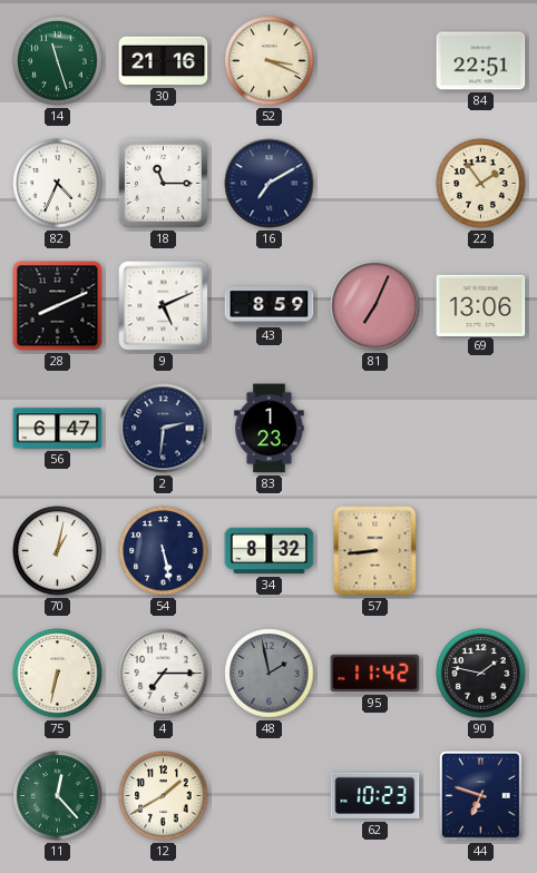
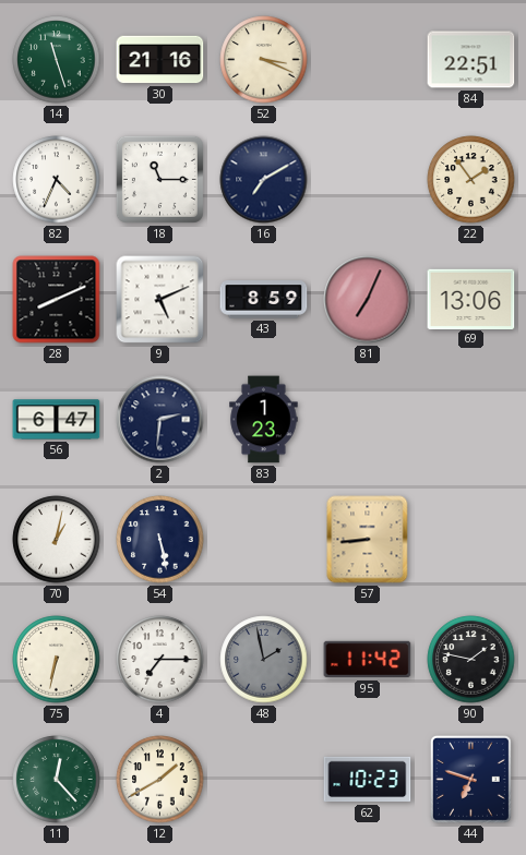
34: 8:32 -> none (270, 551)
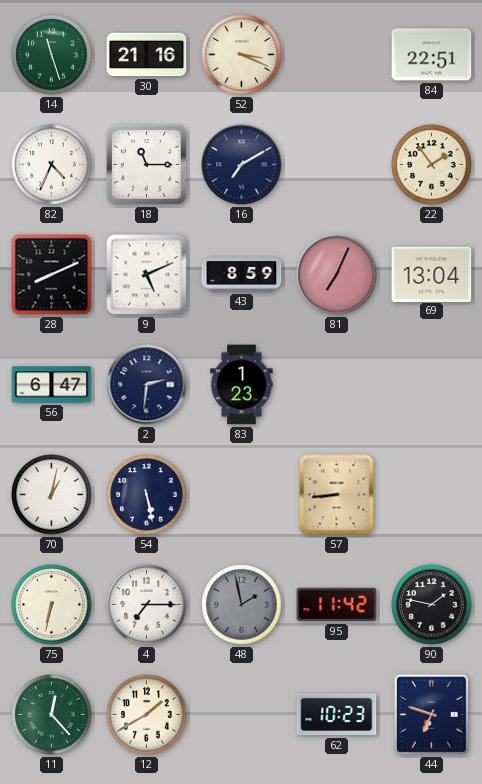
69: 13:06 -> 13:04 (432, 274)
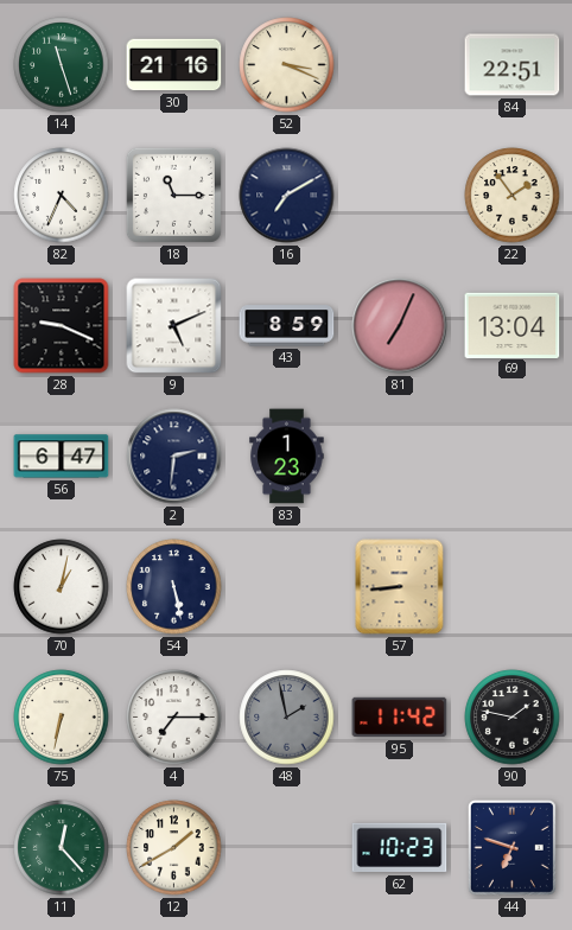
28: 8:11 -> 9:19 (62, 326)
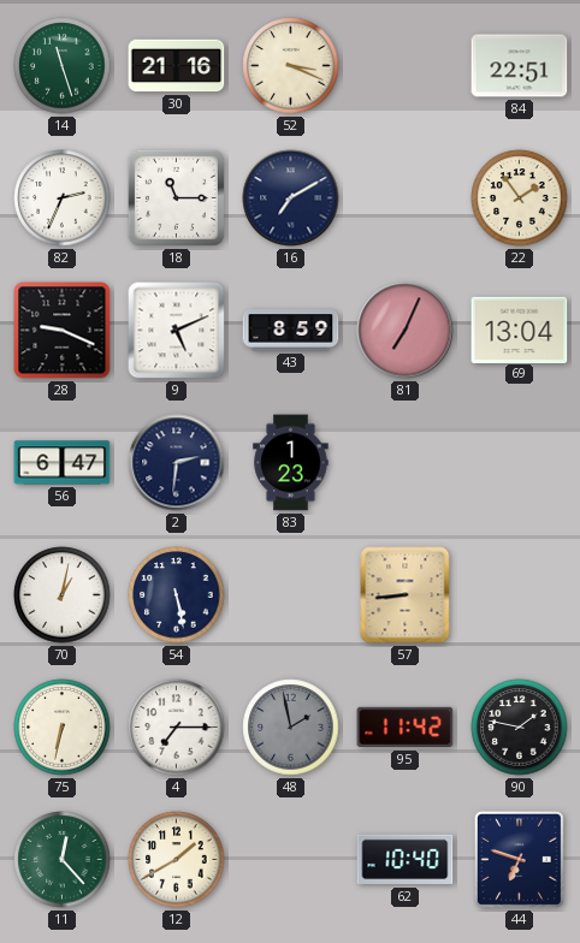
82: 4:34 -> 2:34 (63, 198)
62: 10:23 -> 10:40 (406, 860)
